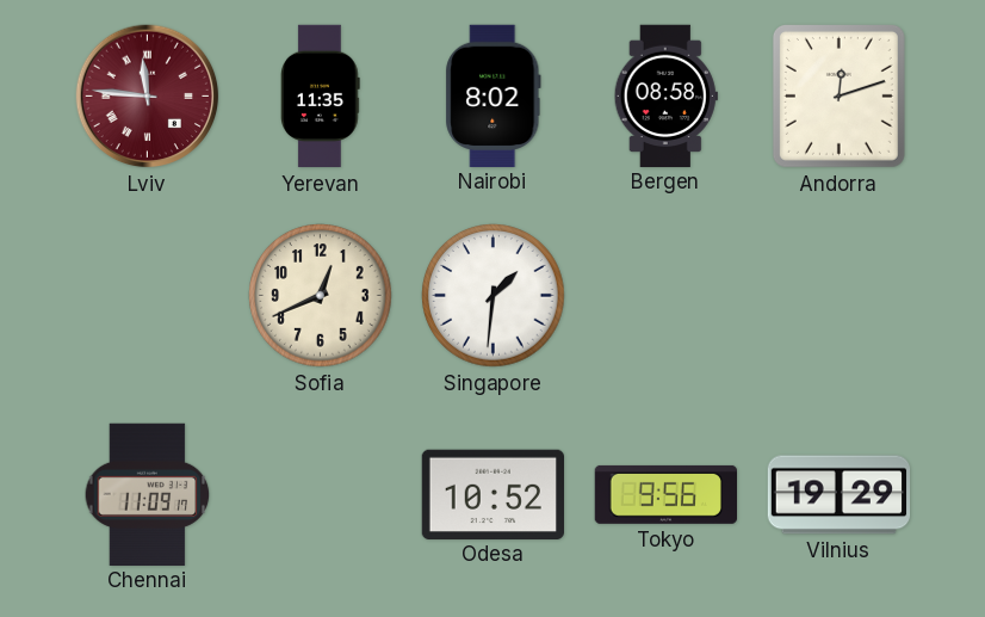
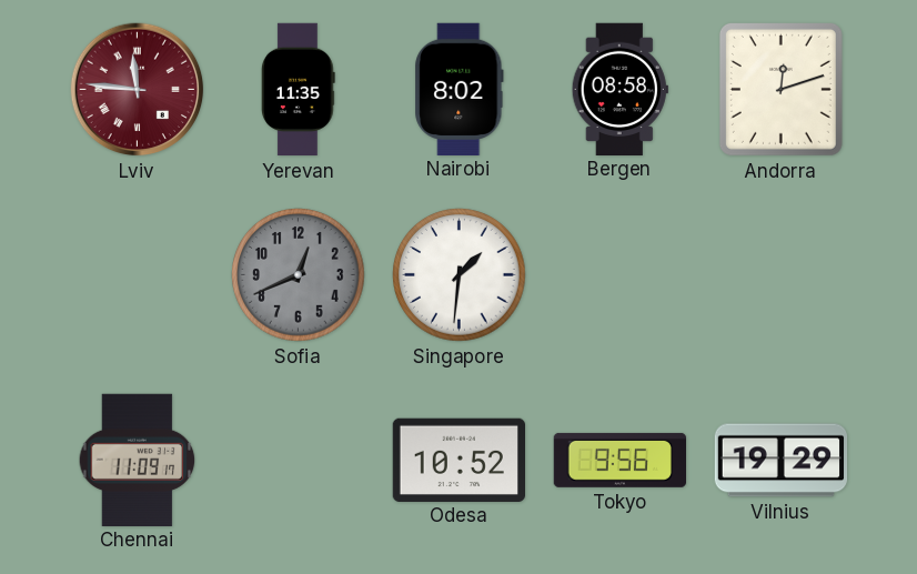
Sofia dial: cream -> grey (299, 275)
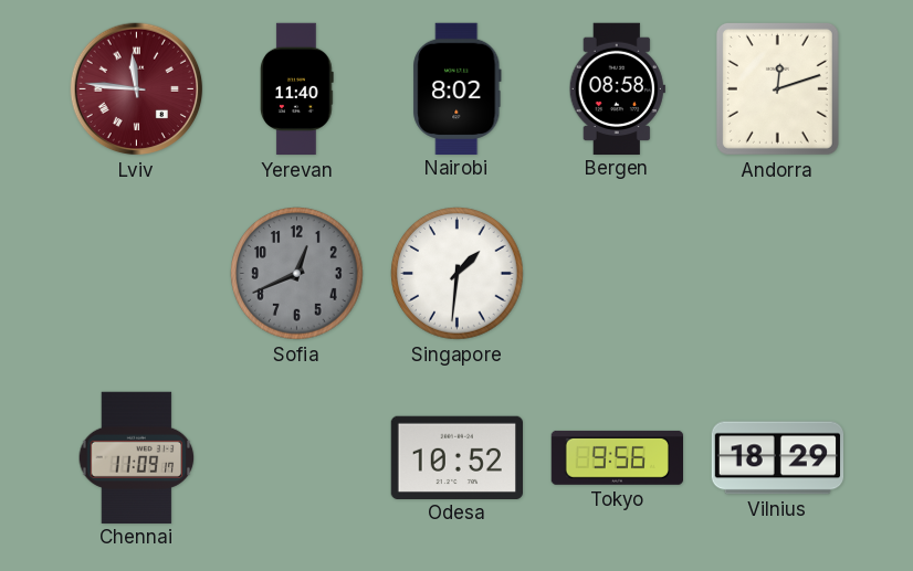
Yerevan: 11:35 -> 11:40 (297, 89)
Vilnius: 19:29 -> 18:29 (778, 458)
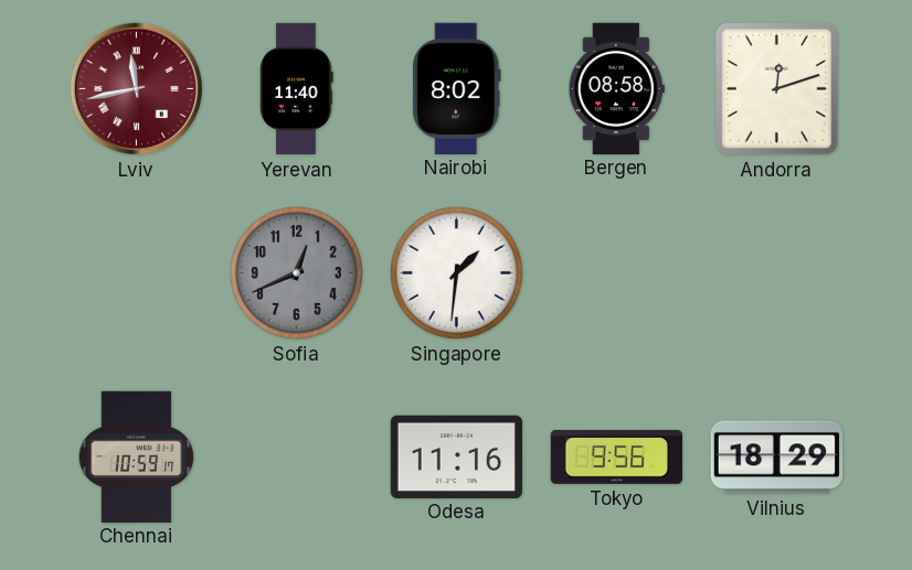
Lviv: 11:46 -> 11:43 (137, 89)
Chennai: 11:09 -> 10:59 (137, 456)
Odesa: 10:52 -> 11:16 (456, 456)
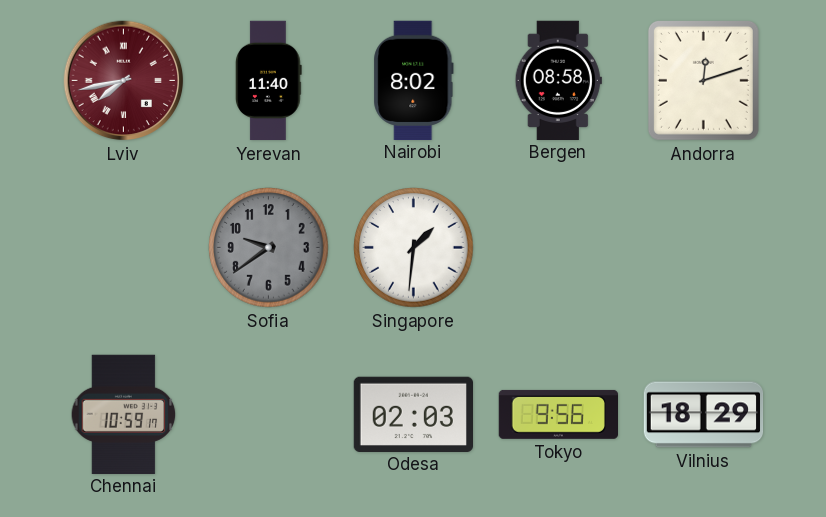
Lviv: 11:43 -> 7:43 (124, 81)
Sofia: 12:41 -> 9:39 (269, 248)
Odesa: 11:16 -> 02:03 (413, 414)
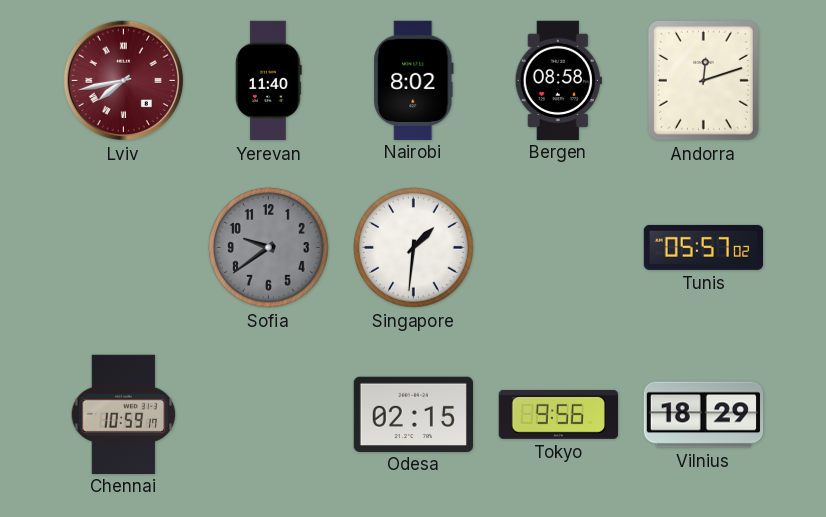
Tunis: none -> 05:57 (704, 247)
Odesa: 02:03 -> 02:15 (413, 414)
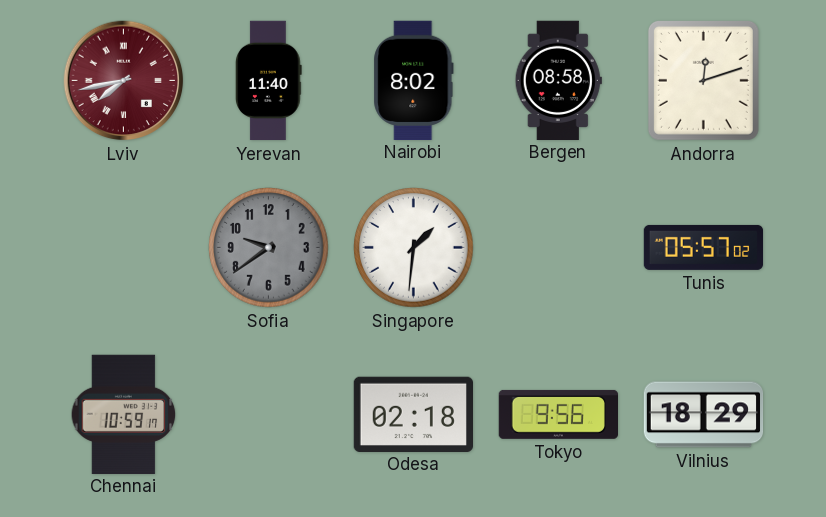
Odesa: 02:15 -> 02:18 (413, 414)
